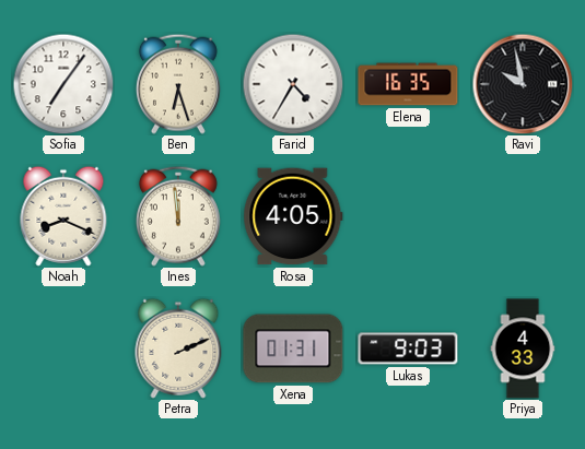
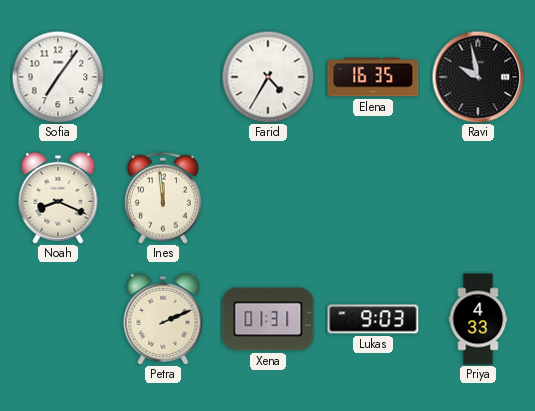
Ben: 6:27 -> none (178, 84)
Rosa: 4:05 -> none (293, 216)
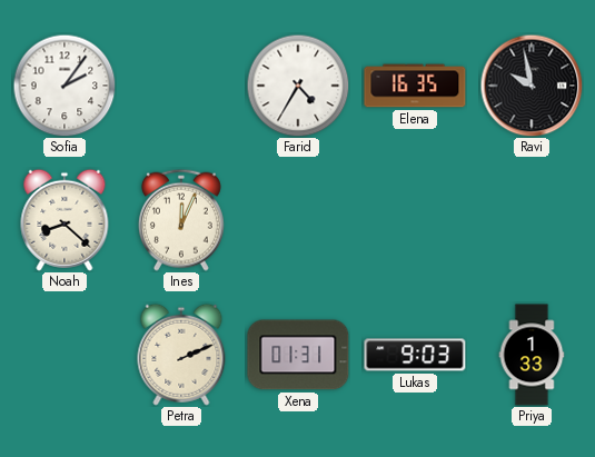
Sofia: 7:06 -> 2:06 (65, 86)
Noah: 8:19 -> 8:22 (65, 220)
Ines: 11:59 -> 12:04 (181, 220)
Priya: 4:33 -> 1:33 (532, 355)
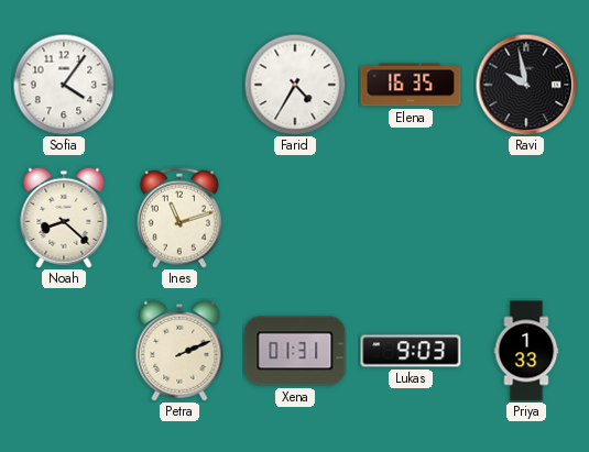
Sofia: 2:06 -> 4:06 (64, 85)
Ines: 12:04 -> 11:12 (179, 218)
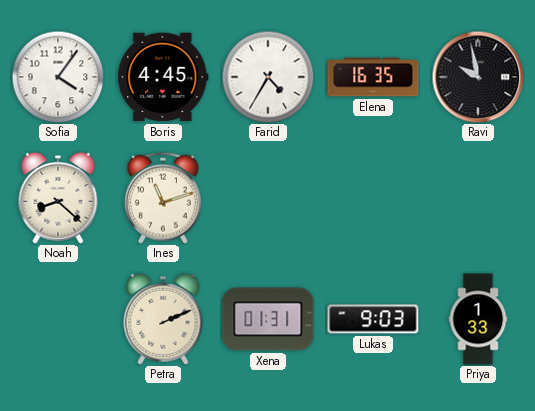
Boris: none -> 4:45 (163, 77)
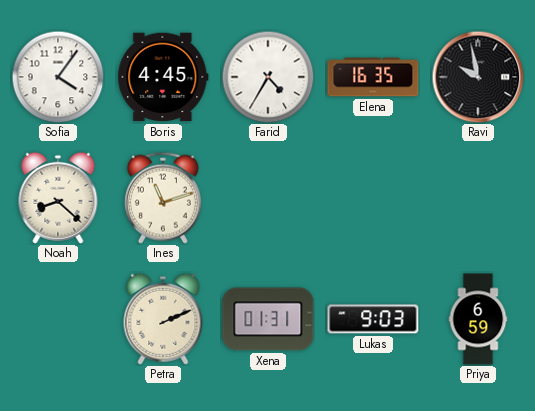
Priya: 1:33 -> 6:59 (478, 319)
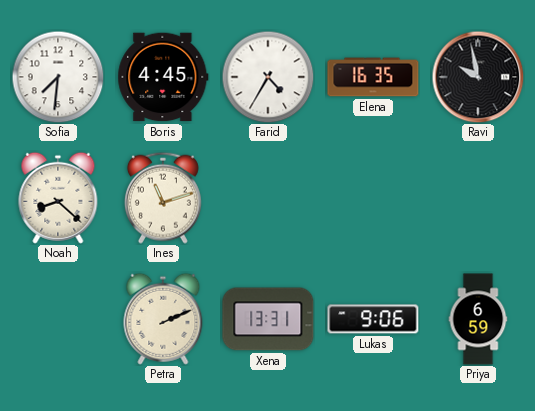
Sofia: 4:06 -> 7:31 (58, 77)
Xena: 01:31 -> 13:31 (268, 319)
Lukas: 9:03 -> 9:06 (373, 319)
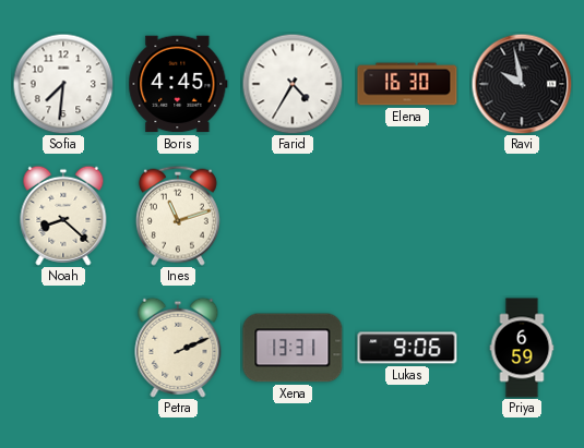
Elena: 16:35 -> 16:30 (407, 84)
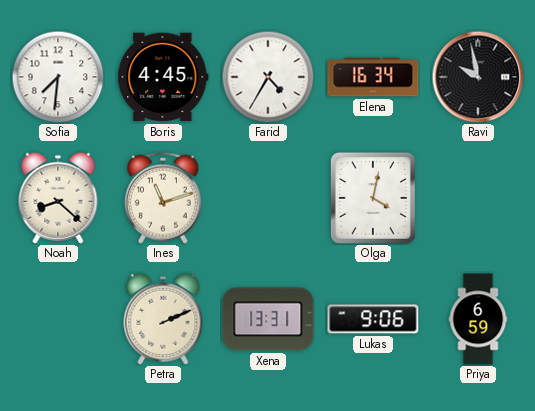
Elena: 16:30 -> 16:34 (373, 77)
Olga: none -> 4:02 (373, 198)
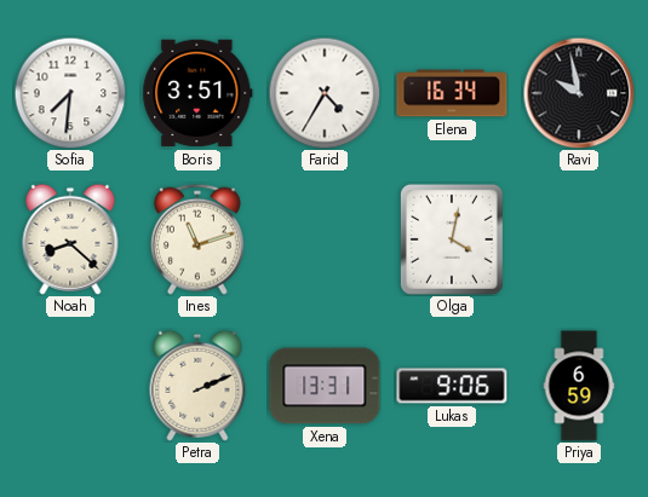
Boris: 4:45 -> 3:51 (197, 93)
